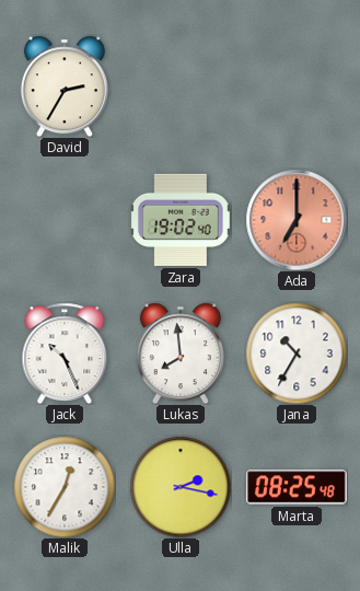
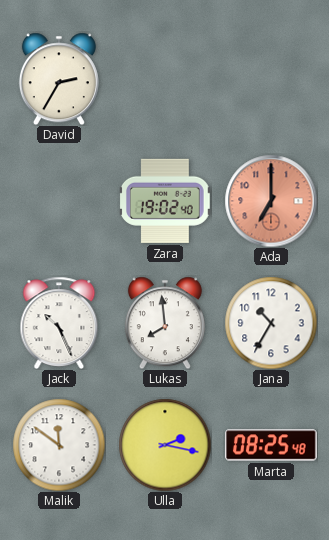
Malik: 12:35 -> 11:51 (59, 445)
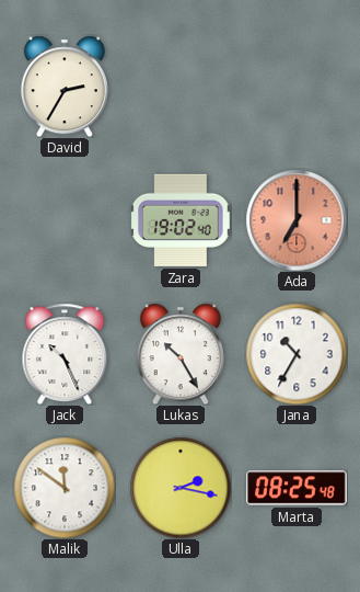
Lukas: 7:59 -> 10:25 (181, 354)
